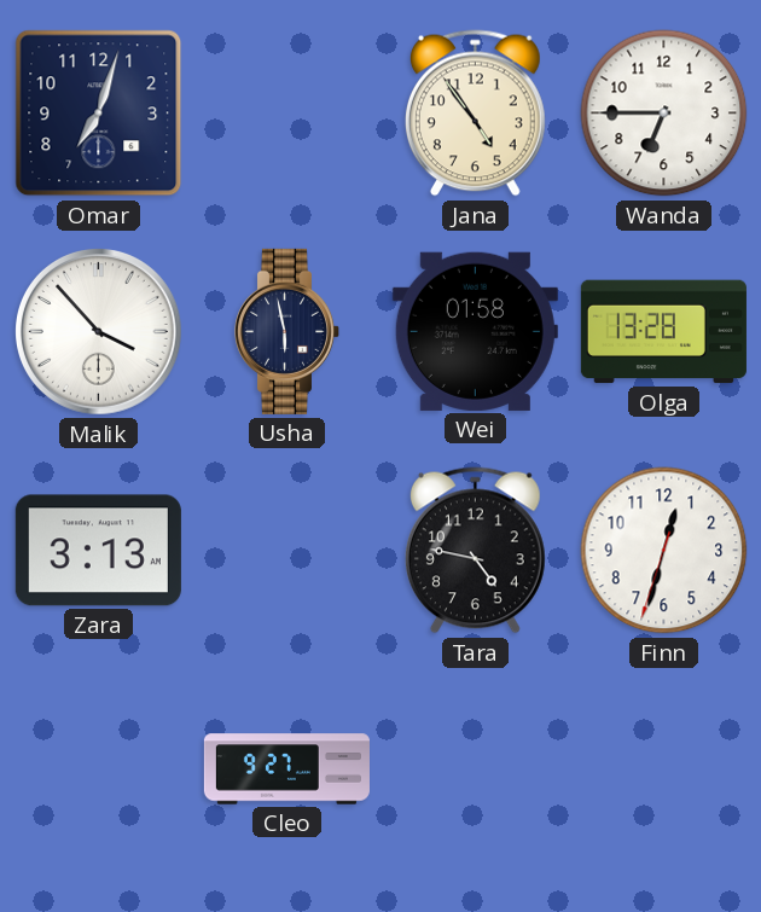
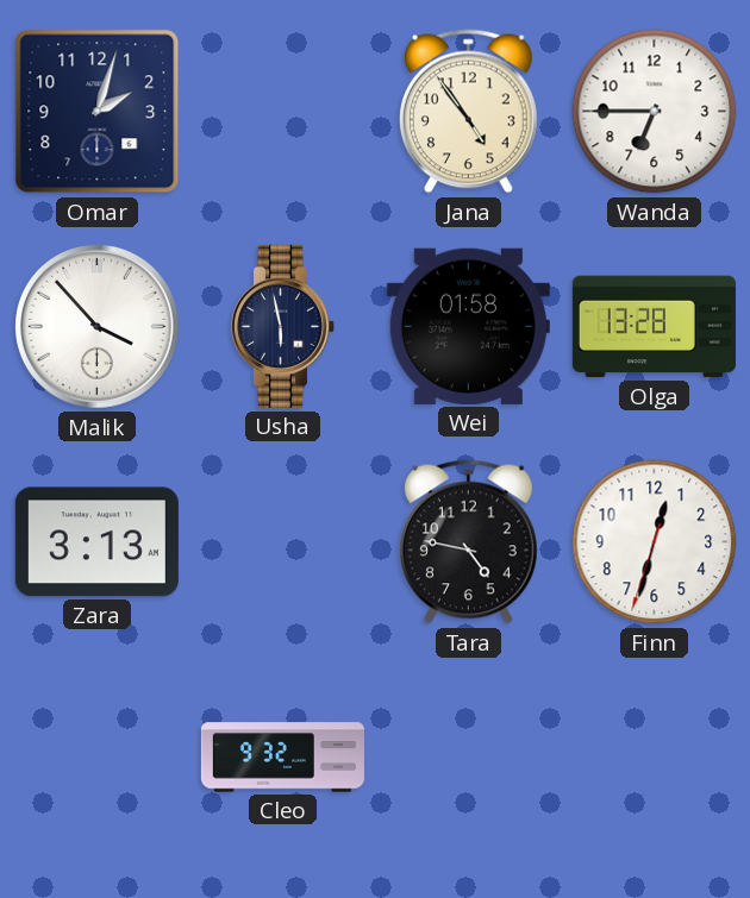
Omar: 7:03 -> 2:03 (98, 112)
Cleo: 9:27 -> 9:32 (282, 758)
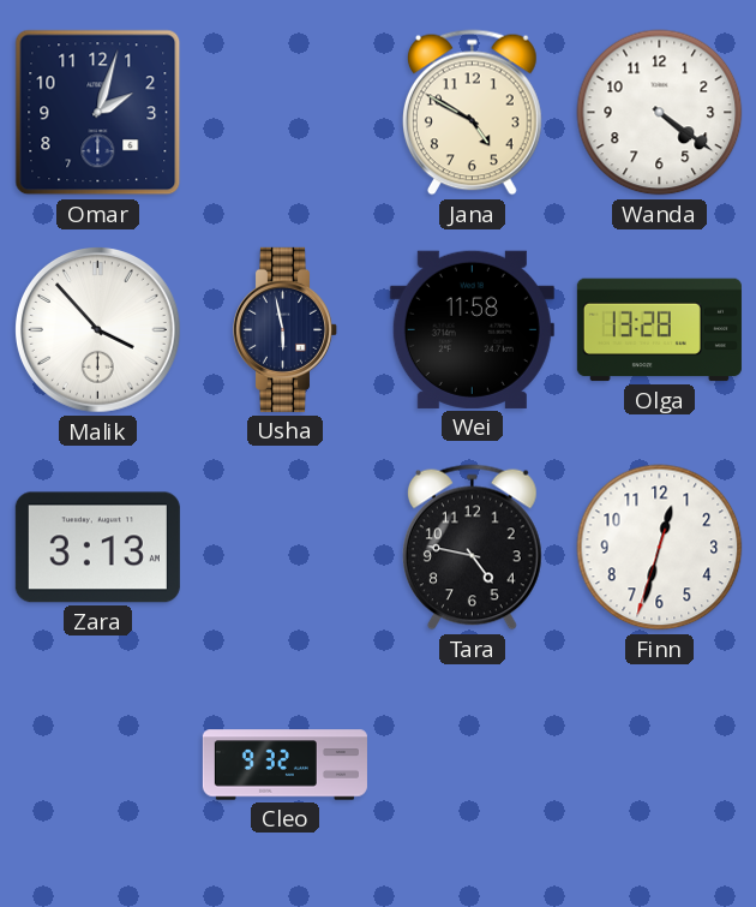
Jana: 4:54 -> 4:50 (472, 113)
Wanda: 6:45 -> 4:21 (660, 113)
Wei: 01:58 -> 11:58 (472, 329)
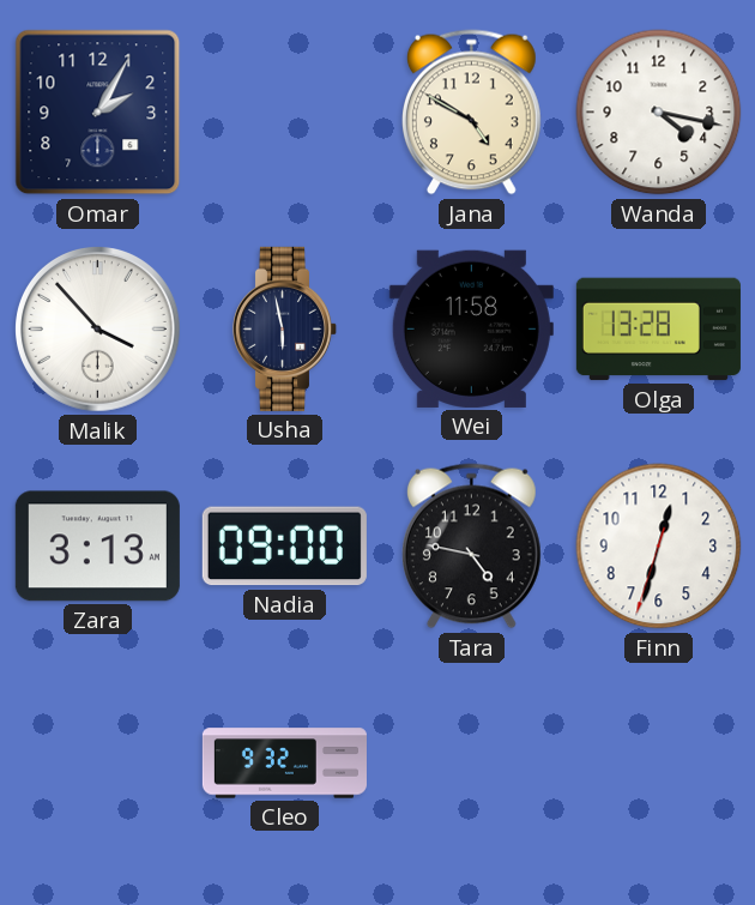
Omar: 2:03 -> 2:05 (98, 113)
Wanda: 4:21 -> 4:17 (659, 113)
Nadia: none -> 09:00 (284, 547)
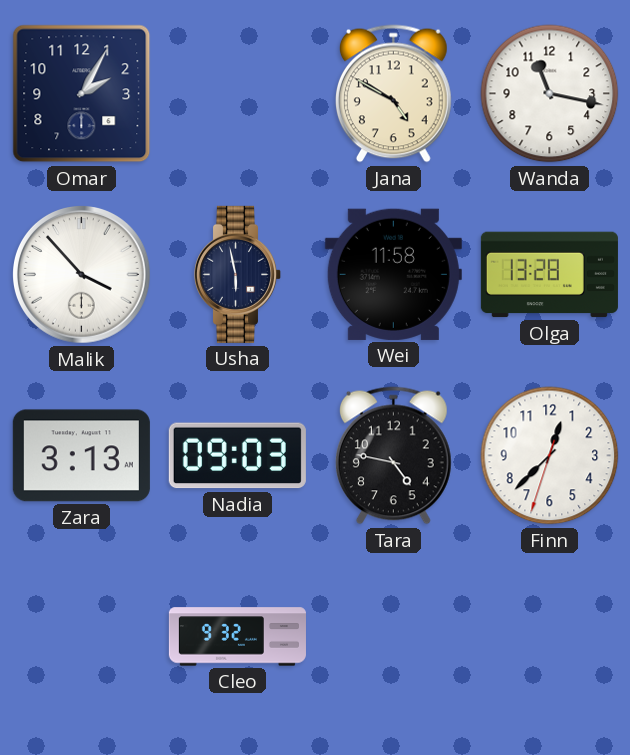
Wanda: 4:17 -> 11:17 (550, 94)
Nadia: 09:00 -> 09:03 (237, 456)
Finn: 12:32 -> 12:37 (550, 456)
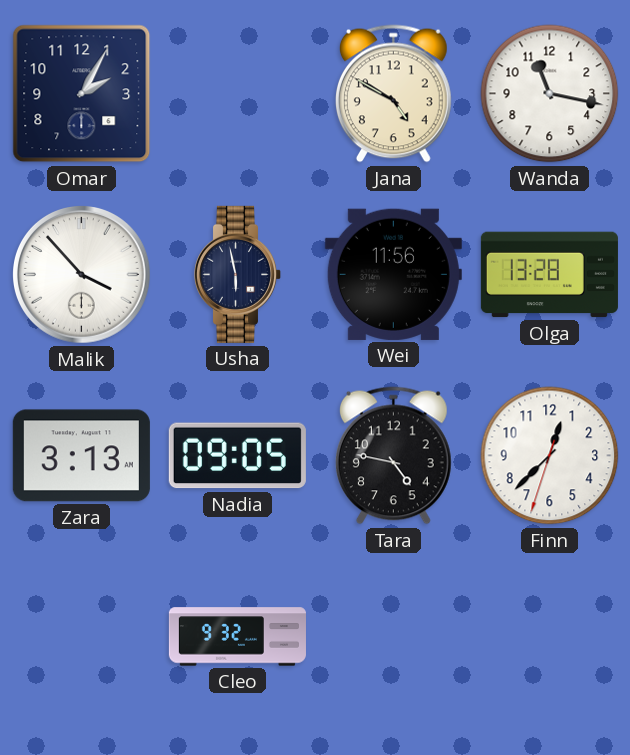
Wei: 11:58 -> 11:56 (393, 274)
Nadia: 09:03 -> 09:05 (237, 456)
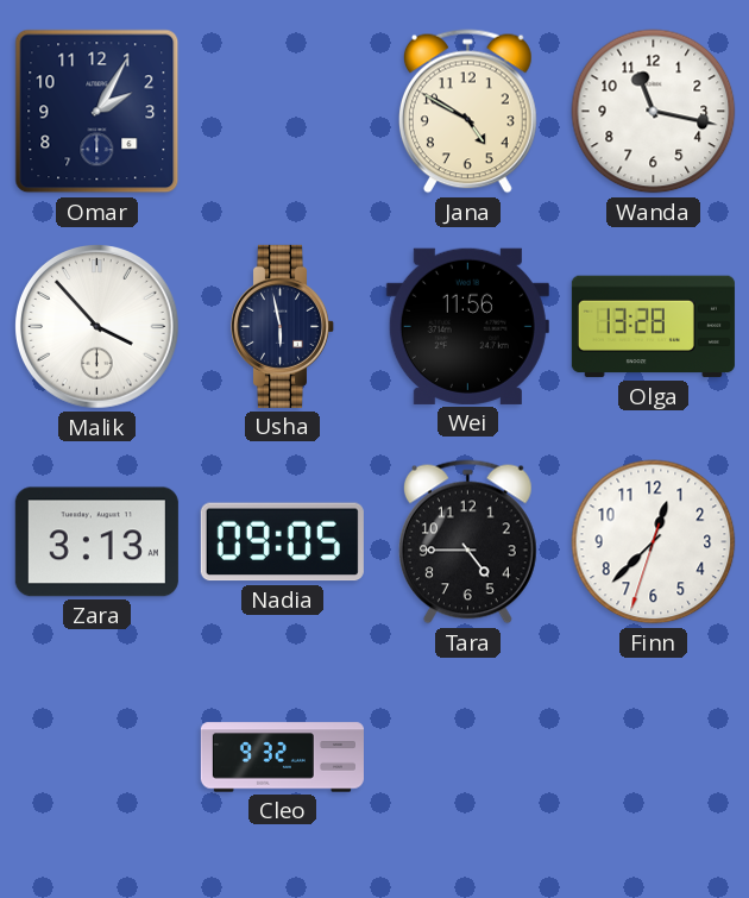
Tara: 4:47 -> 4:45 (467, 542)
